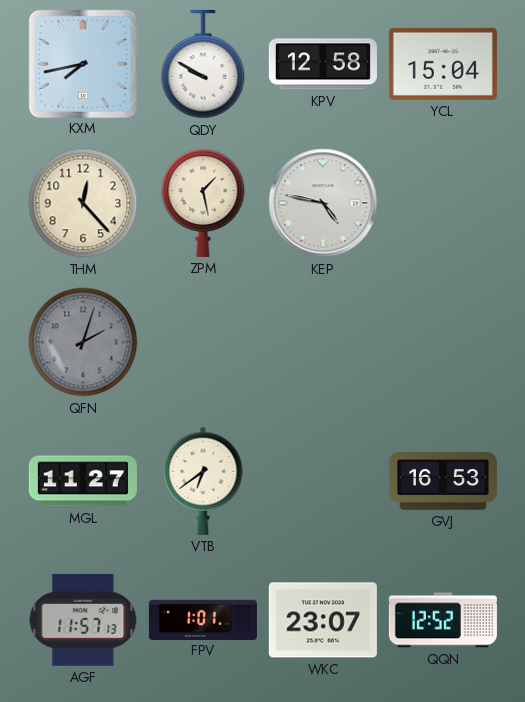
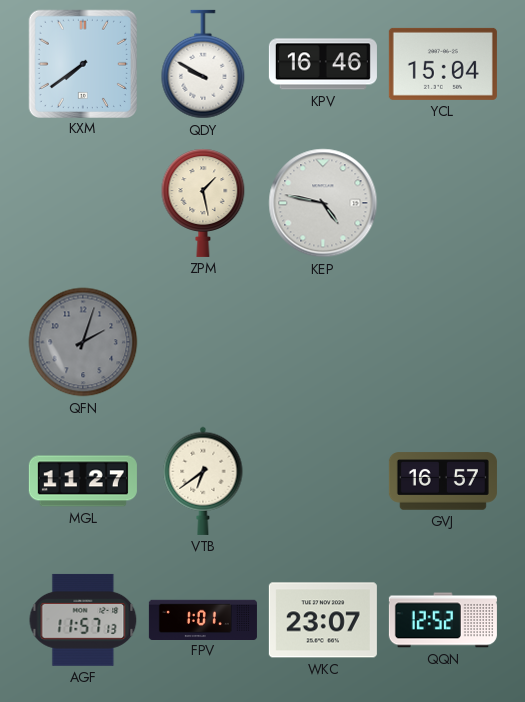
KXM: 7:43 -> 7:39 (82, 63)
KPV: 12:58 -> 16:46 (323, 64)
THM: 12:23 -> none (83, 203)
GVJ: 16:53 -> 16:57 (443, 481)
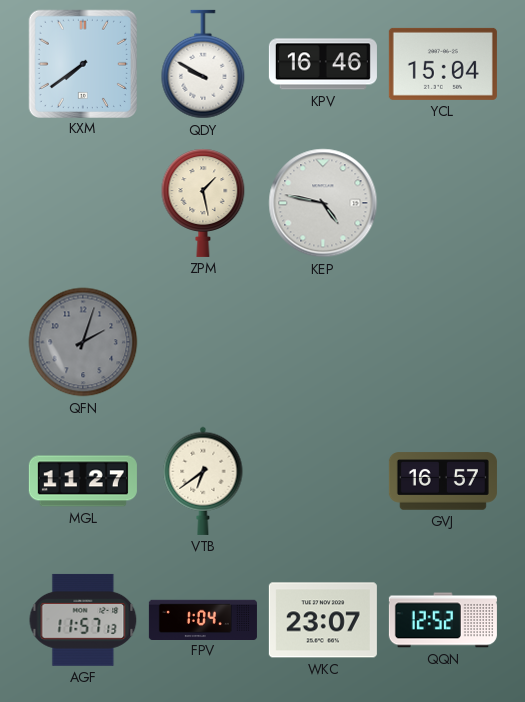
FPV: 1:01 -> 1:04 (203, 619)
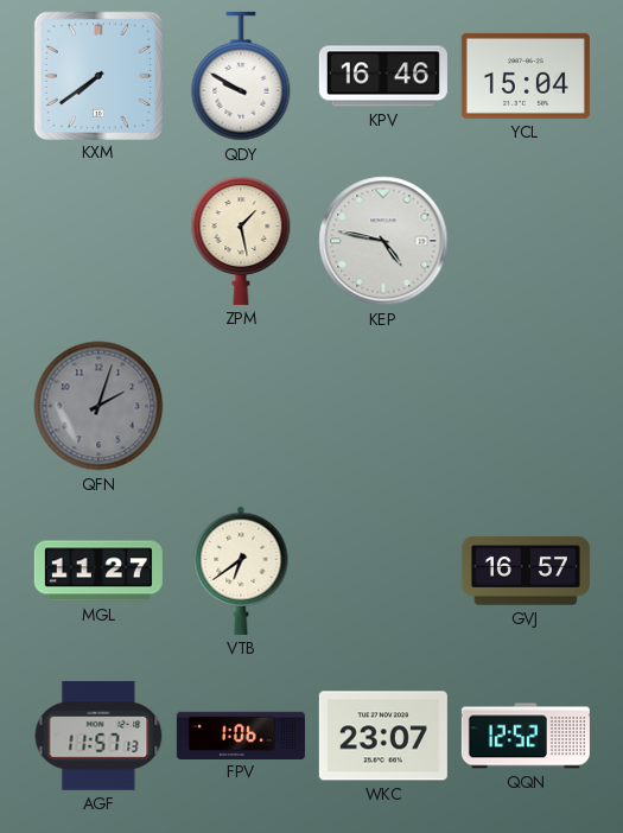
FPV: 1:04 -> 1:06 (241, 735)
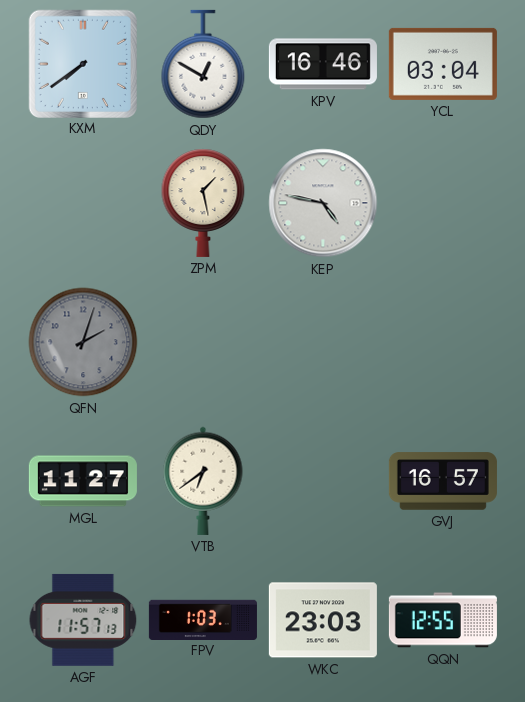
QDY: 9:50 -> 12:50 (203, 64)
YCL: 15:04 -> 03:04 (443, 64)
FPV: 1:06 -> 1:03 (203, 619)
WKC: 23:07 -> 23:03 (323, 620)
QQN: 12:52 -> 12:55 (443, 620)
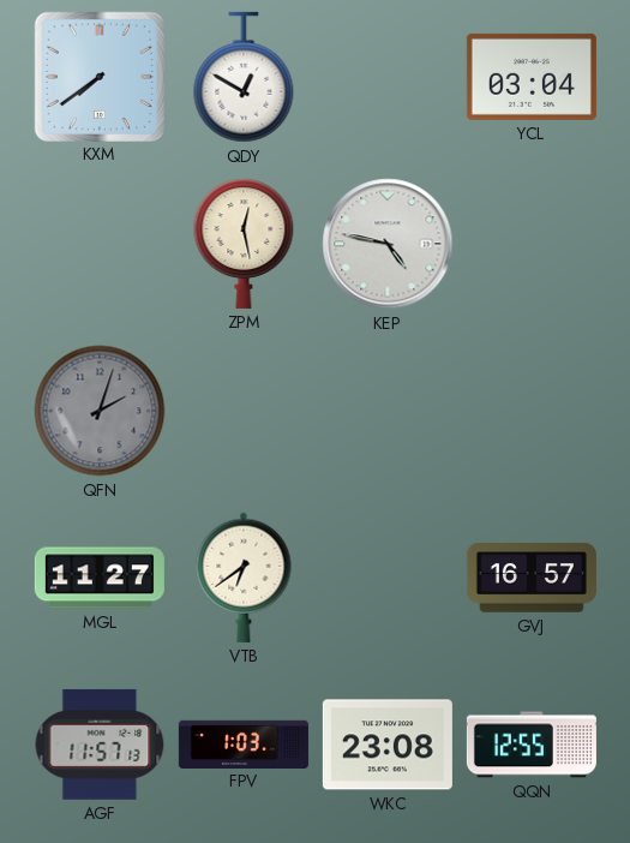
KPV: 16:46 -> none (323, 64)
ZPM: 1:28 -> 12:28 (244, 244)
WKC: 23:03 -> 23:08 (388, 745)
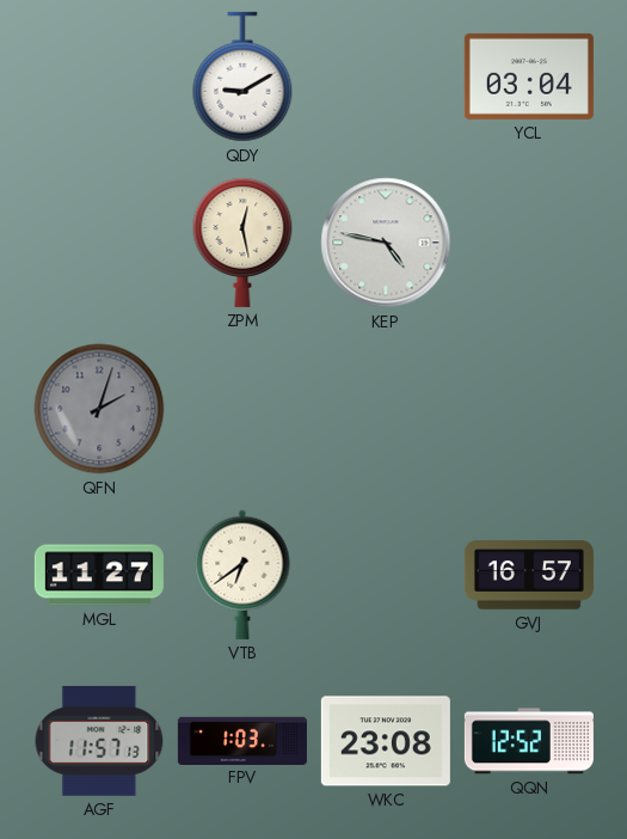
KXM: 7:39 -> none (98, 76)
QDY: 12:50 -> 9:10 (242, 76)
QQN: 12:55 -> 12:52 (529, 741)
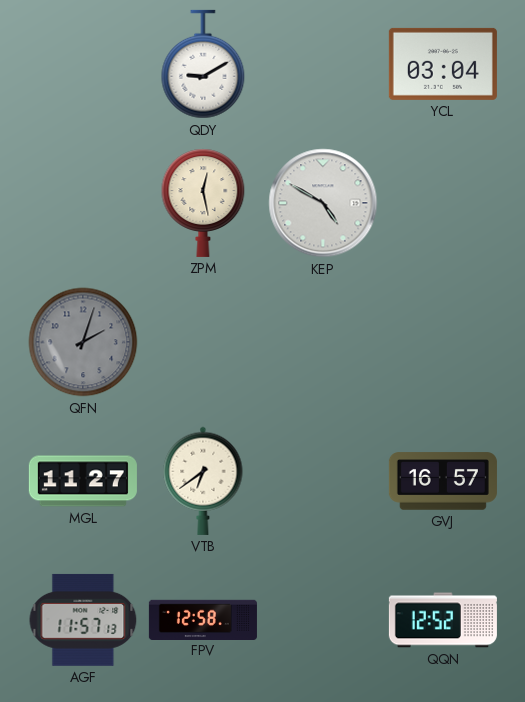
KEP: 4:47 -> 4:50 (323, 203)
FPV: 1:03 -> 12:58 (203, 619)
WKC: 23:08 -> none (386, 741)
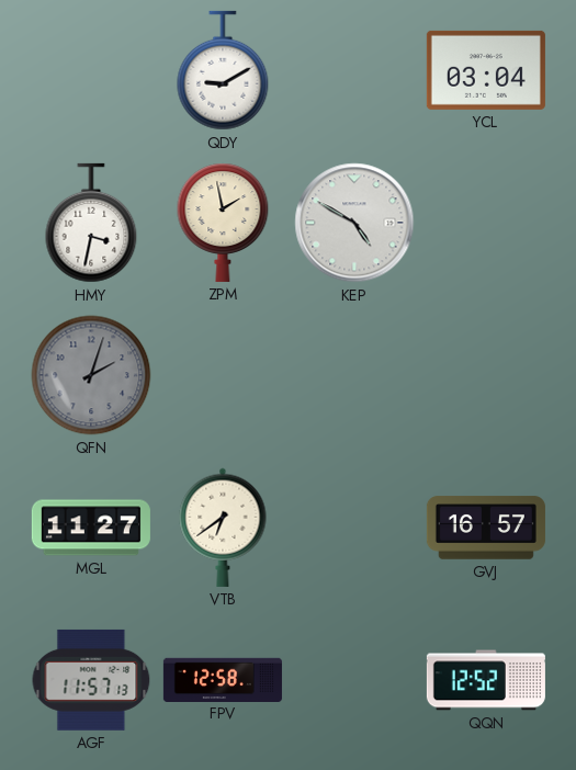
HMY: none -> 3:32 (91, 223)
ZPM: 12:28 -> 1:58 (223, 223)
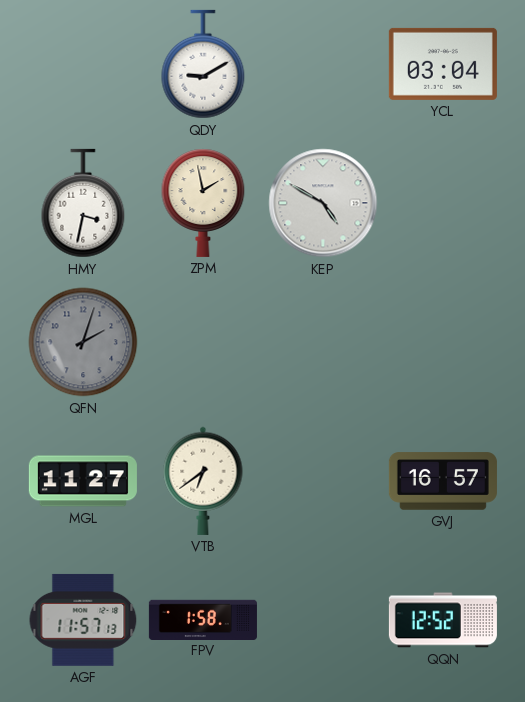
FPV: 12:58 -> 1:58 (203, 619)
